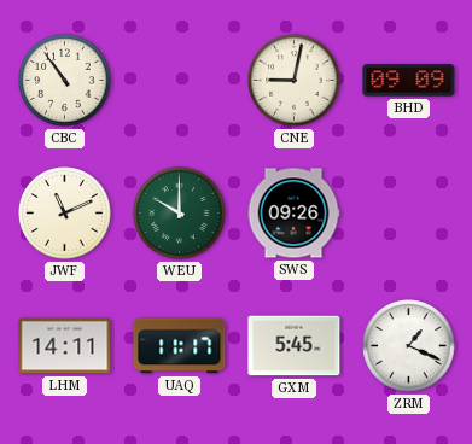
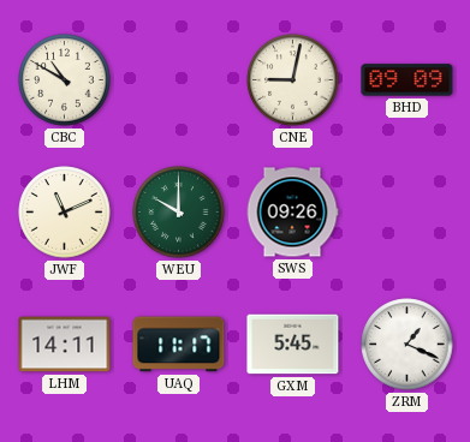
CBC: 10:54 -> 10:50 (65, 80)
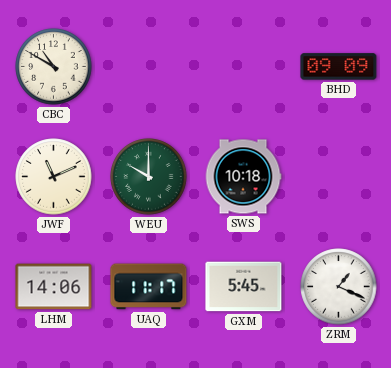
CNE: 9:02 -> none (293, 80)
SWS: 09:26 -> 10:18 (243, 177)
LHM: 14:11 -> 14:06 (54, 287)
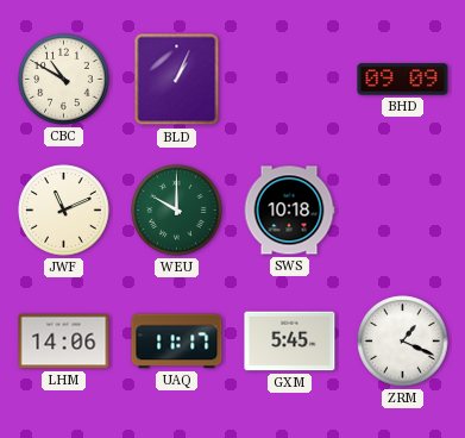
BLD: none -> 1:04 (177, 80)
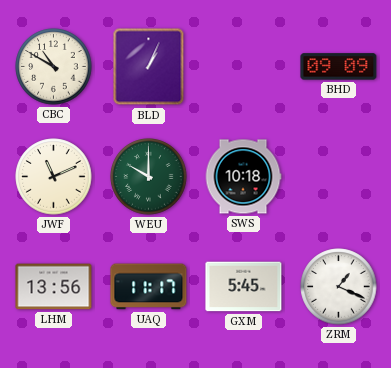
LHM: 14:06 -> 13:56 (54, 287)
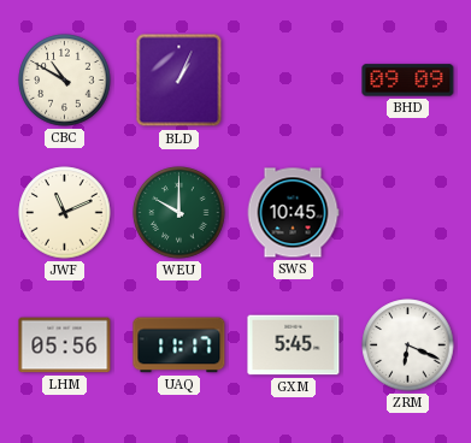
SWS: 10:18 -> 10:45 (293, 213)
LHM: 13:56 -> 05:56 (65, 345)
ZRM: 1:19 -> 6:19 (408, 345)
